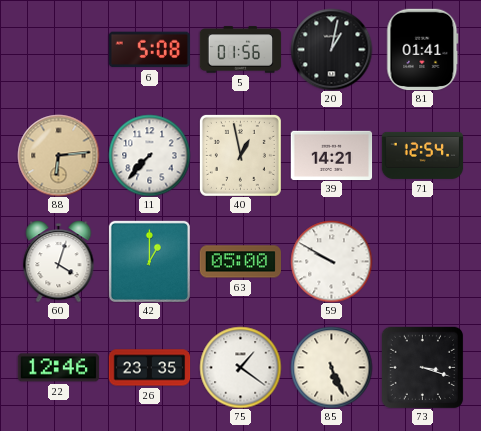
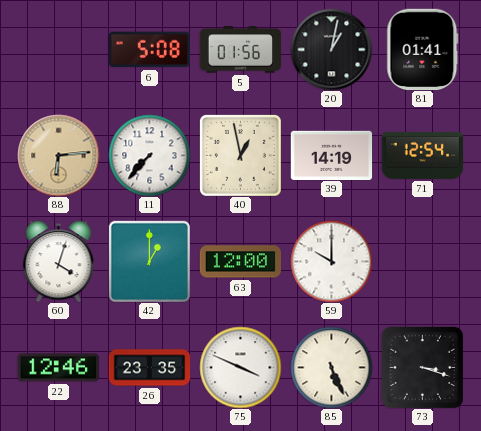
39: 14:21 -> 14:19 (331, 155)
63: 05:00 -> 12:00 (240, 262)
59: 9:50 -> 10:00 (331, 261)
75: 1:21 -> 3:49 (240, 367)
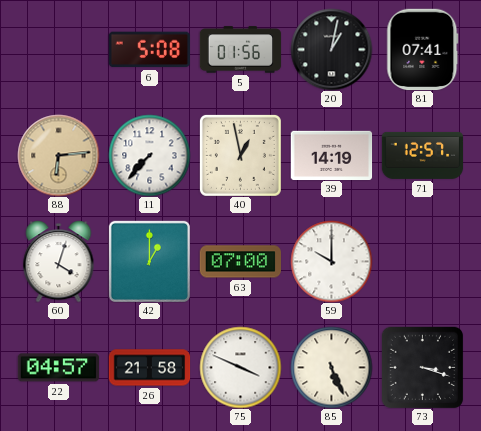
81: 01:41 -> 07:41 (423, 49)
71: 12:54 -> 12:57 (422, 155)
63: 12:00 -> 07:00 (240, 262)
22: 12:46 -> 04:57 (58, 368)
26: 23:35 -> 21:58 (149, 368)
